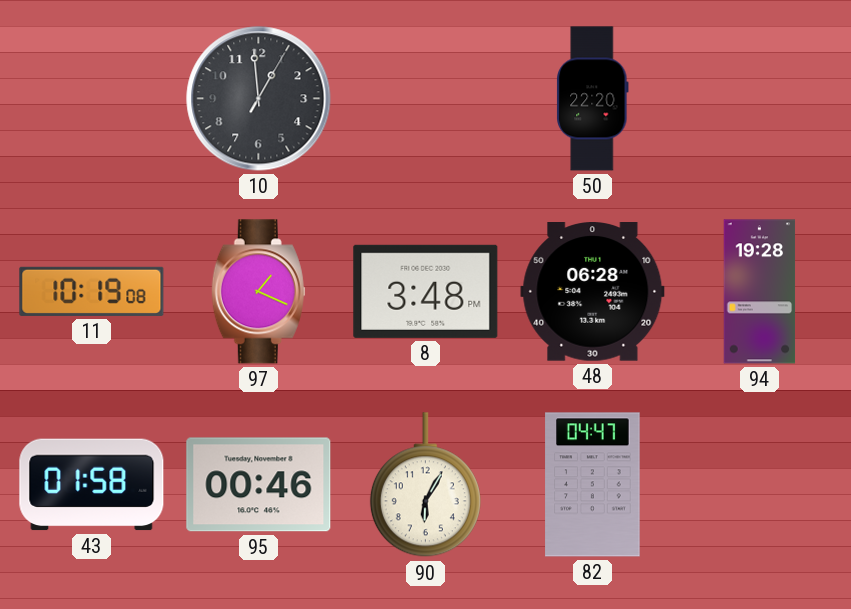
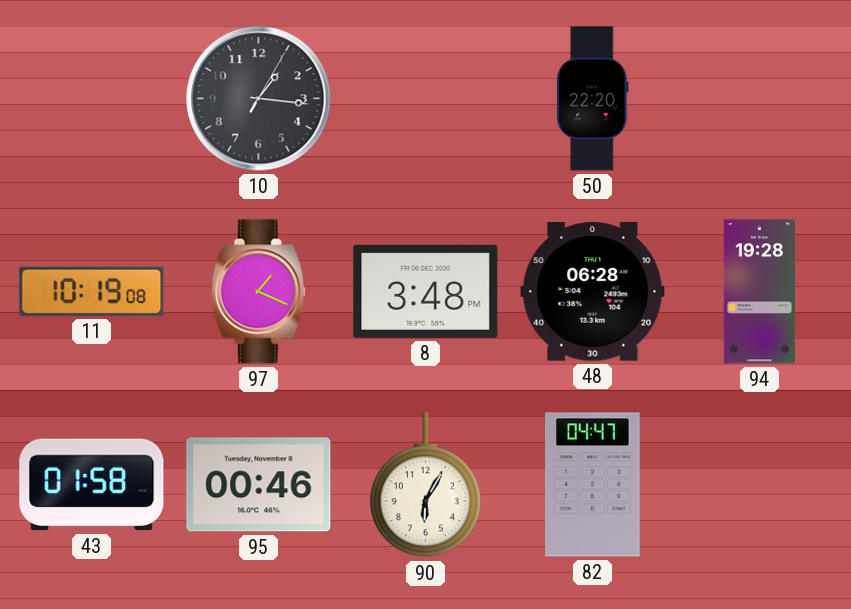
10: 12:59 -> 1:16 (259, 99)
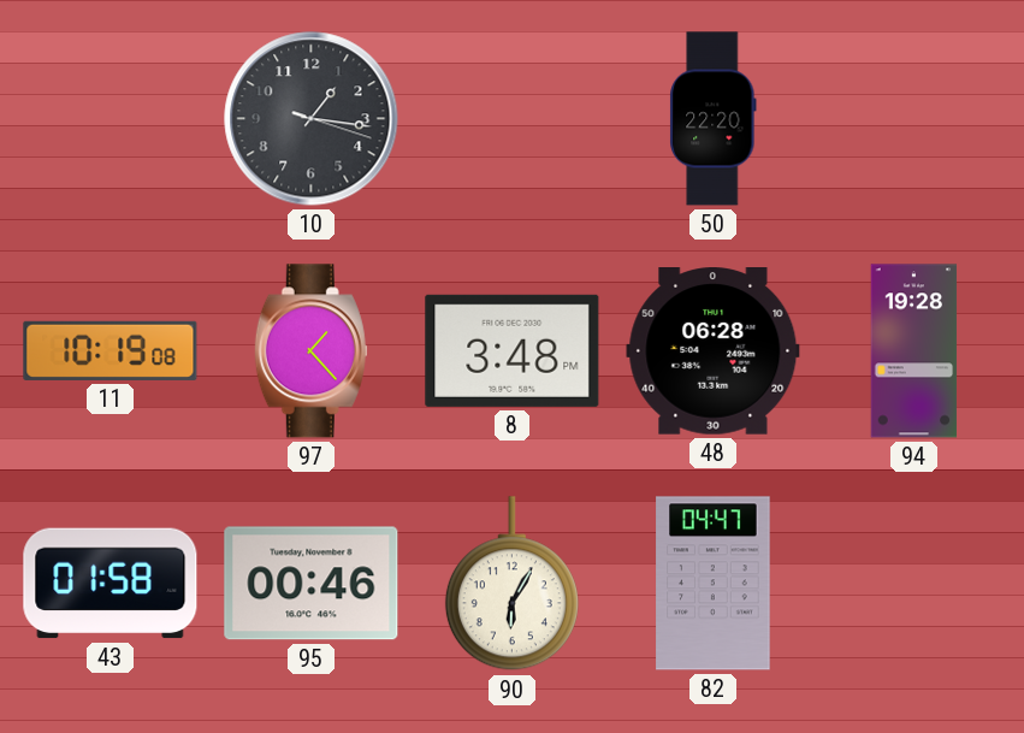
10: 1:16:05 -> 1:16:18 (312, 119)
97: 1:19 -> 1:23 (310, 351)
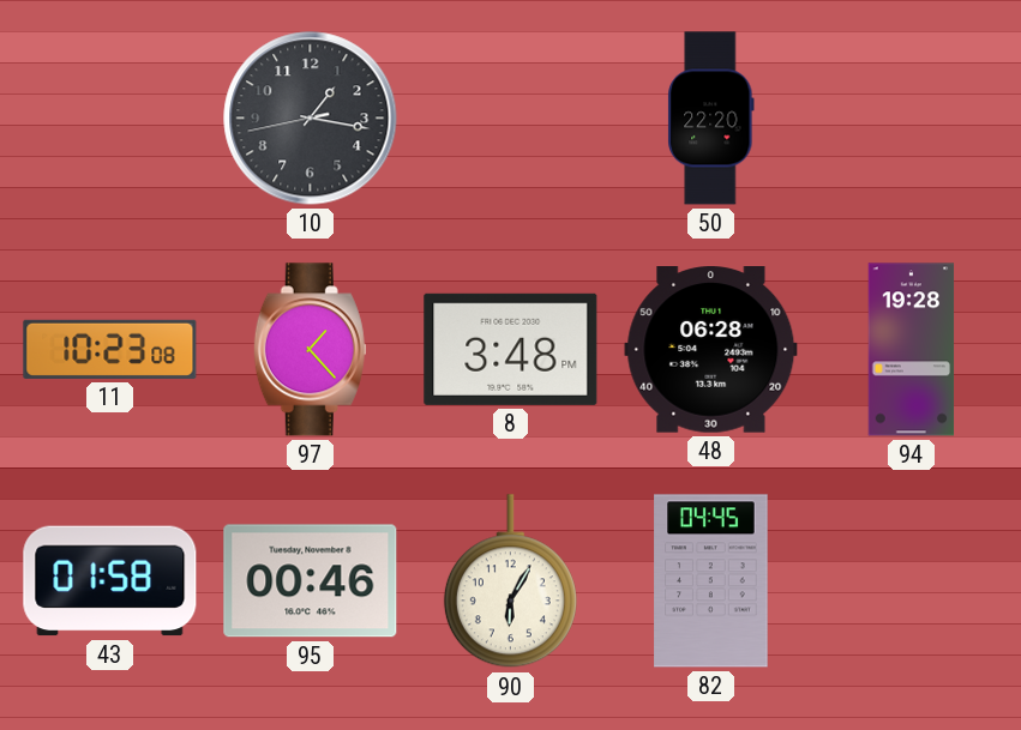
10: 1:16:18 -> 1:16:43 (311, 119)
11: 10:19 -> 10:23 (110, 349)
82: 04:47 -> 04:45 (711, 581)
